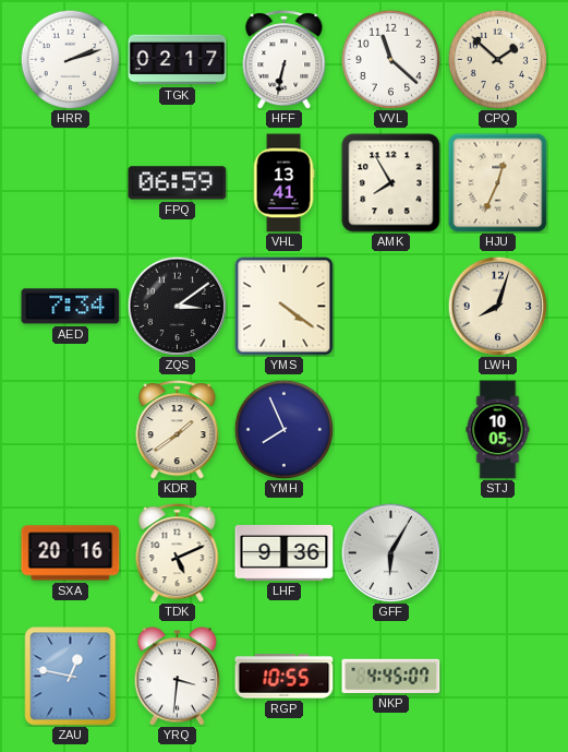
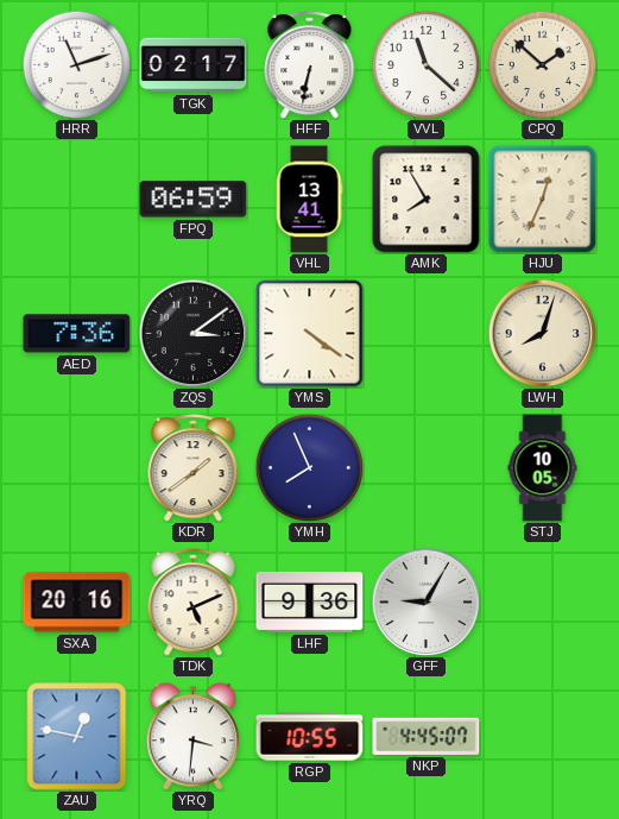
HRR: 2:12 -> 11:12 (76, 64)
AED: 7:34 -> 7:36 (77, 334)
GFF: 6:05 -> 9:05 (425, 601)
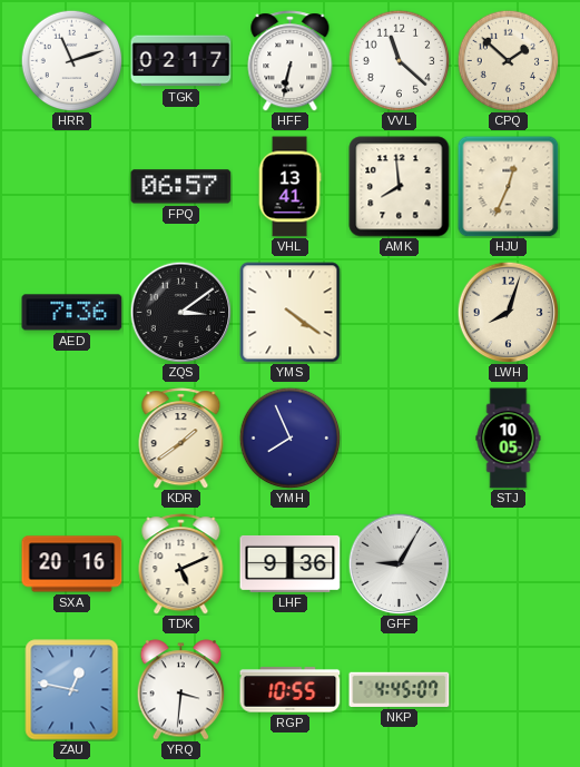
FPQ: 06:59 -> 06:57 (181, 187)
AMK: 7:55 -> 7:59 (400, 187)
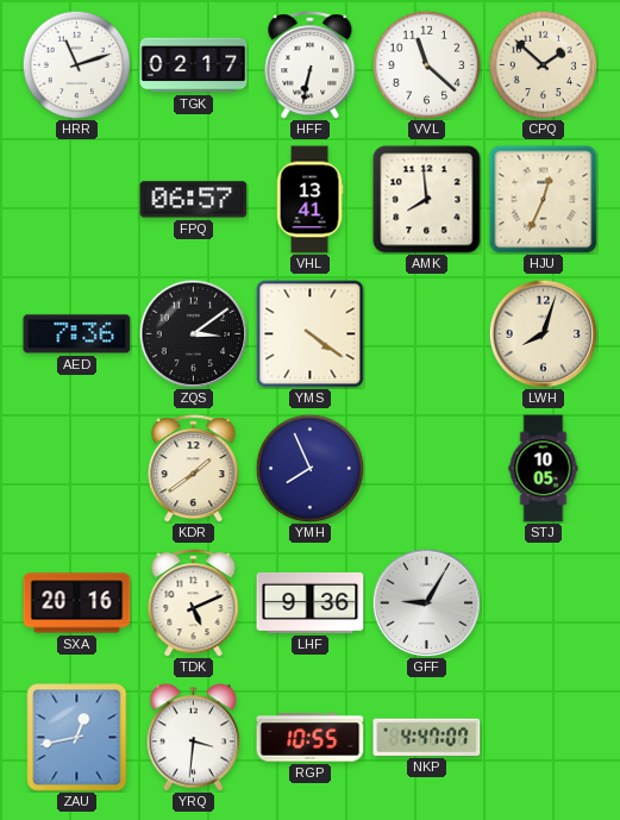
ZAU: 12:47 -> 12:43 (77, 738)
NKP: 4:45 -> 4:47 (427, 737)
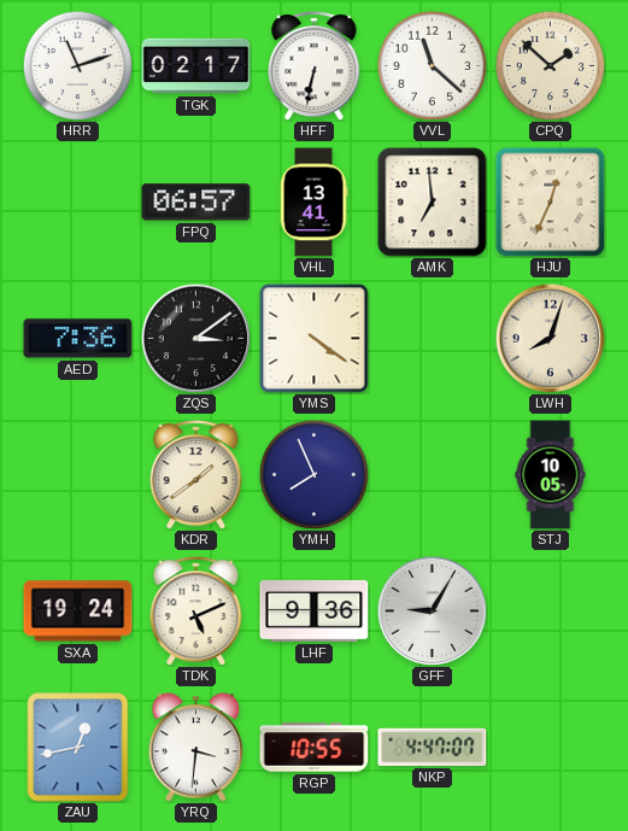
AMK: 7:59 -> 6:59 (433, 203)
SXA: 20:16 -> 19:24 (78, 611)
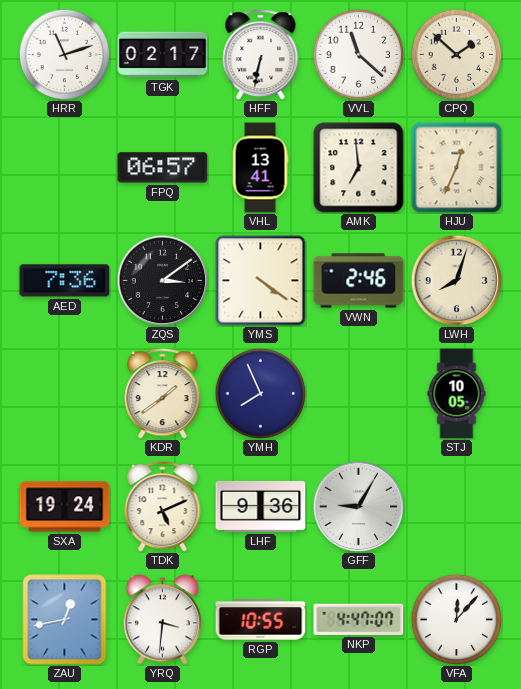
VWN: none -> 2:46 (359, 281)
VFA: none -> 12:07 (456, 619)
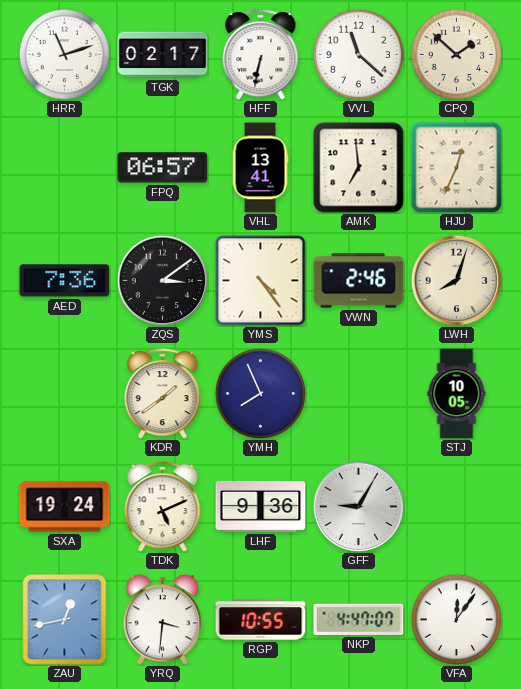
YMS: 4:21 -> 4:24 (261, 281)
VFA: 12:07 -> 12:06 (456, 619)
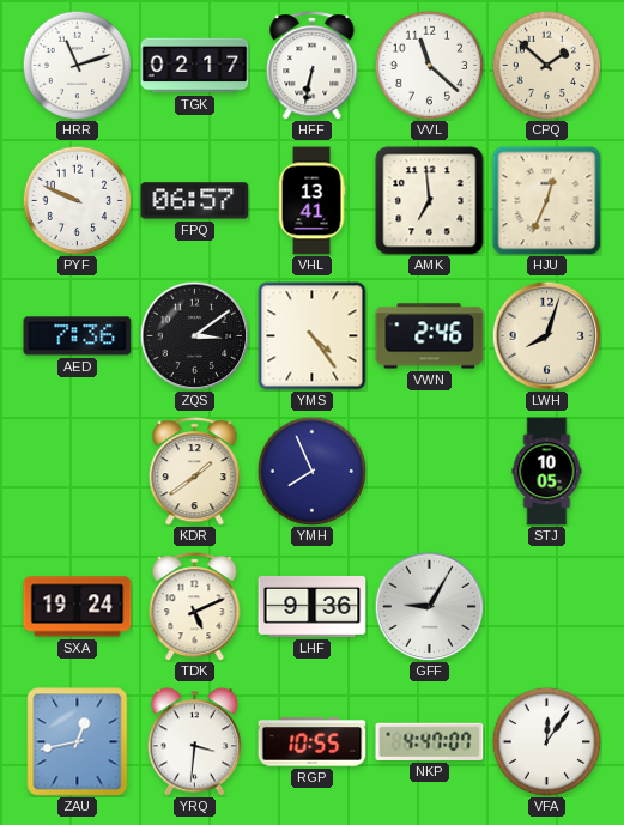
PYF: none -> 9:49 (77, 200)
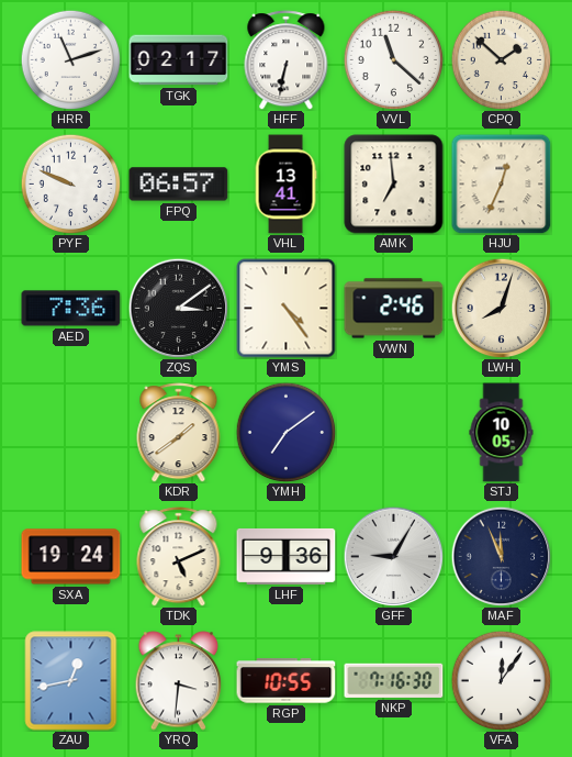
YMH: 7:56 -> 7:09 (285, 432)
MAF: none -> 11:56 (501, 556)
NKP: 4:47 -> 7:16 (394, 680)
